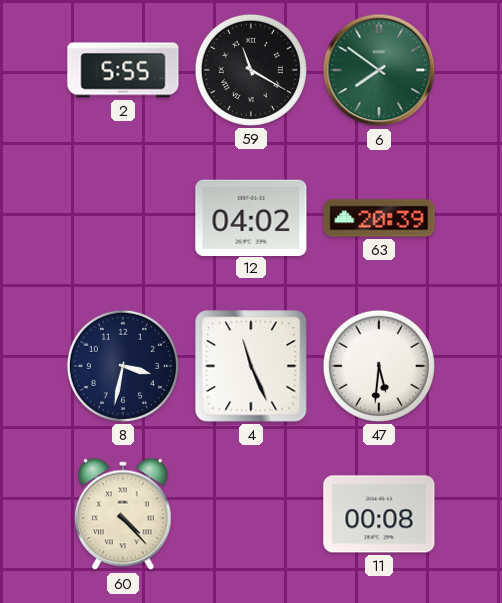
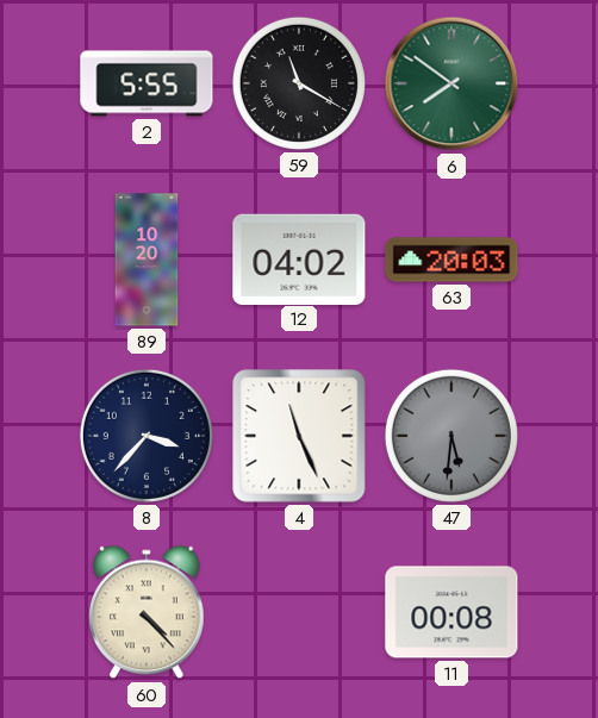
89: none -> 10:20 (147, 260)
63: 20:39 -> 20:03 (451, 260)
8: 3:32 -> 3:37 (147, 436)
47 dial: white -> grey (451, 436)
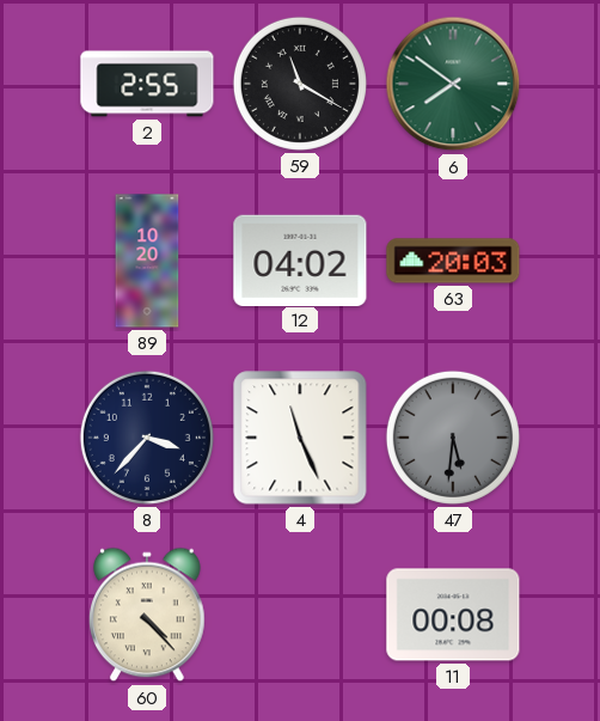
2: 5:55 -> 2:55 (147, 84)
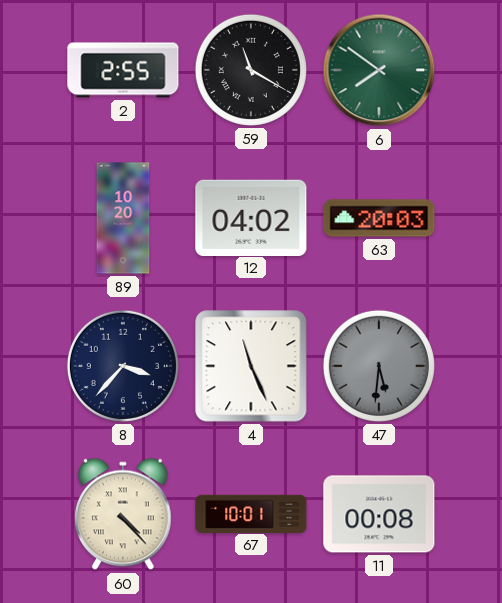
67: none -> 10:01 (251, 513)
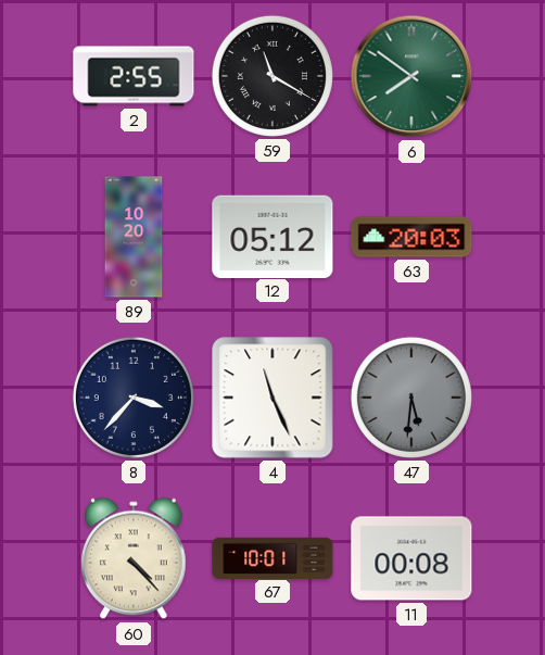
12: 04:02 -> 05:12 (272, 236)
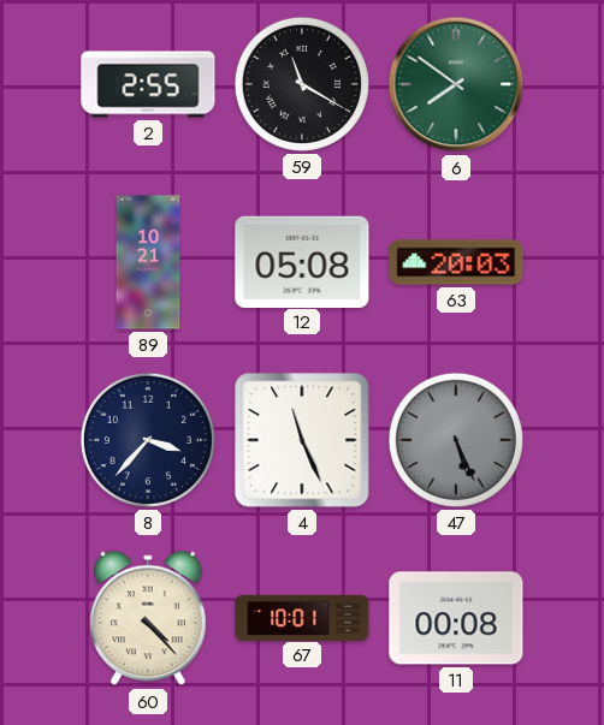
89: 10:20 -> 10:21 (148, 262)
12: 05:12 -> 05:08 (302, 261)
47: 5:31 -> 5:26 (456, 440)
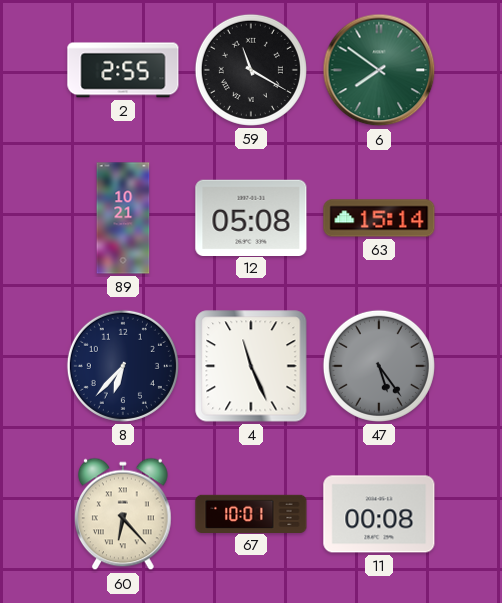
63: 20:03 -> 15:14 (379, 218)
8: 3:37 -> 6:37 (123, 366)
47: 5:26 -> 5:24 (379, 366)
60: 4:23 -> 6:23 (124, 514)
